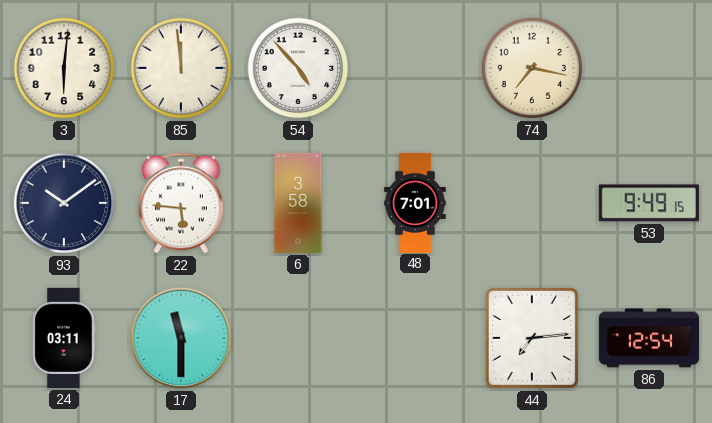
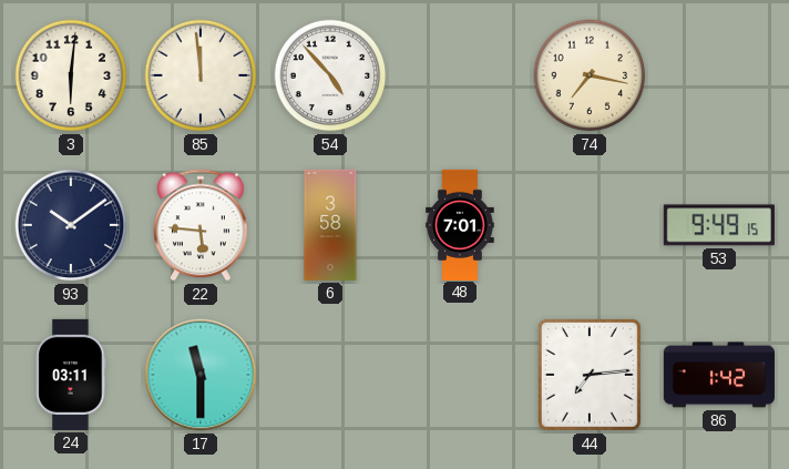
86: 12:54 -> 1:42 (719, 375)
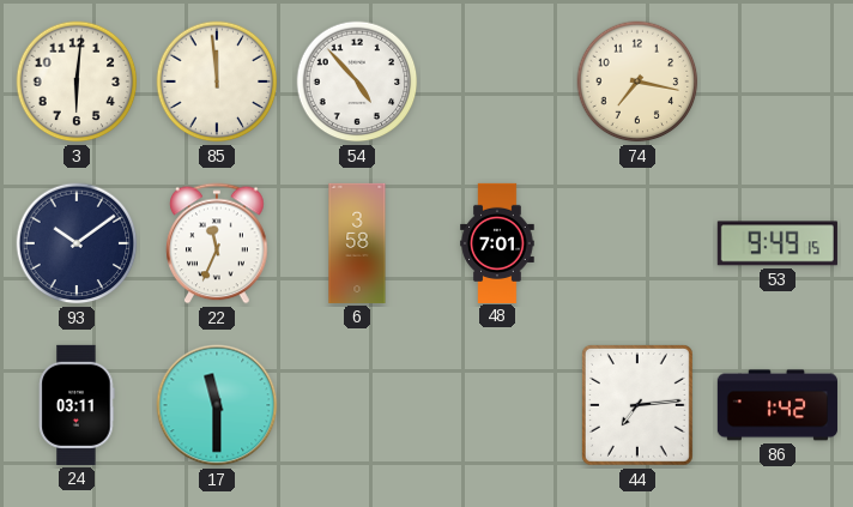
22: 5:46 -> 11:34 (217, 243)
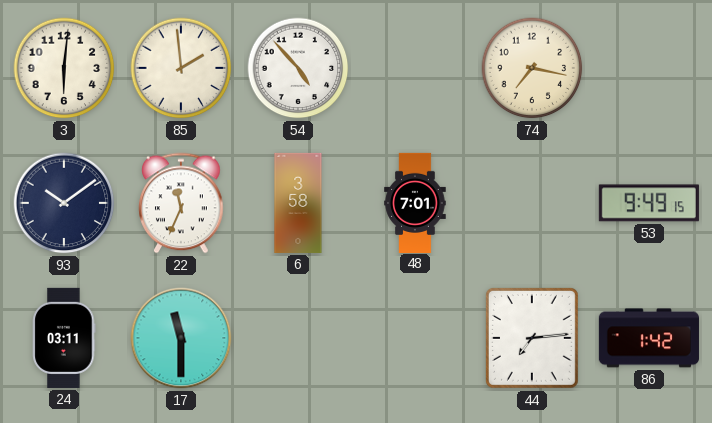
85: 11:59 -> 1:59 (181, 68)
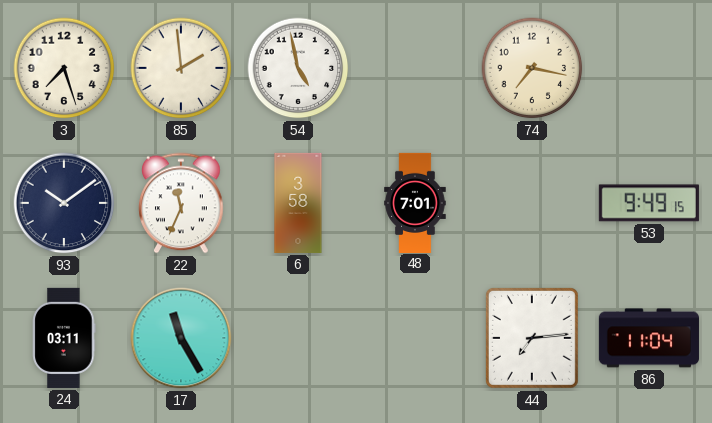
3: 6:01 -> 7:27 (64, 68)
54: 4:53 -> 4:58 (298, 68)
17: 11:30 -> 11:25 (181, 338)
86: 1:42 -> 11:04 (649, 338)
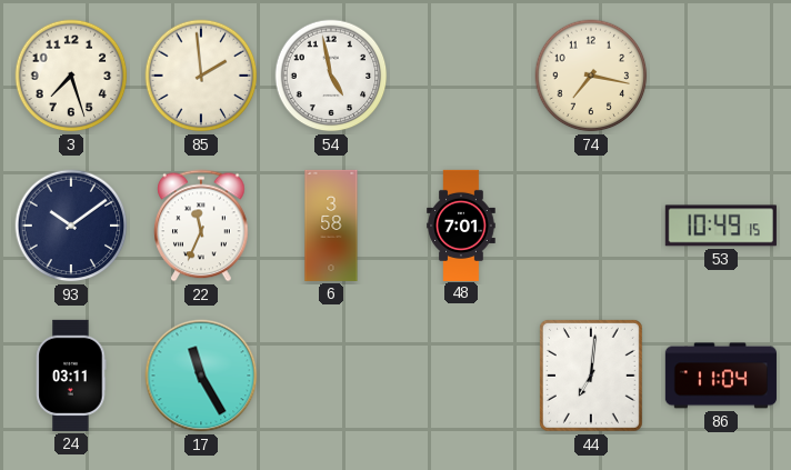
53: 9:49 -> 10:49 (721, 226)
44: 7:14 -> 7:01 (591, 376)
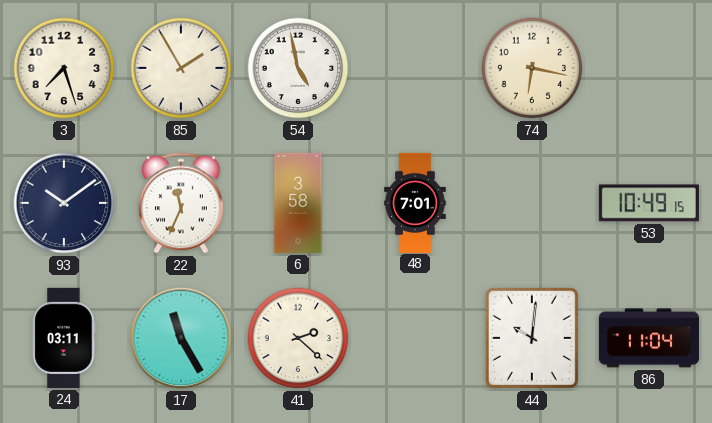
85: 1:59 -> 1:55 (181, 68)
74: 7:17 -> 6:17 (532, 68)
41: none -> 2:22 (298, 338)
44: 7:01 -> 10:01 (532, 338)
